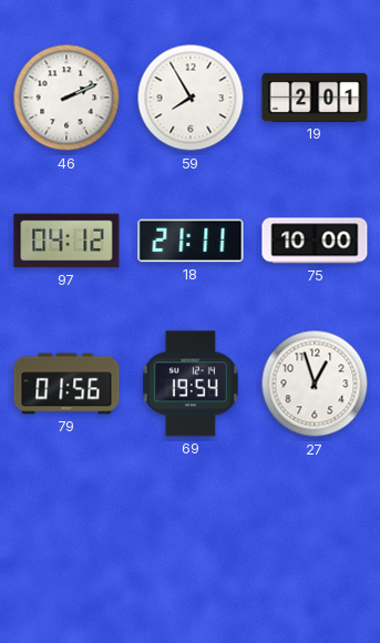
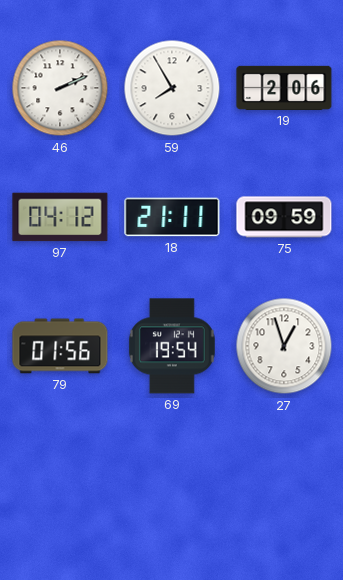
19: 2:01 -> 2:06 (284, 88)
75: 10:00 -> 09:59 (284, 217)
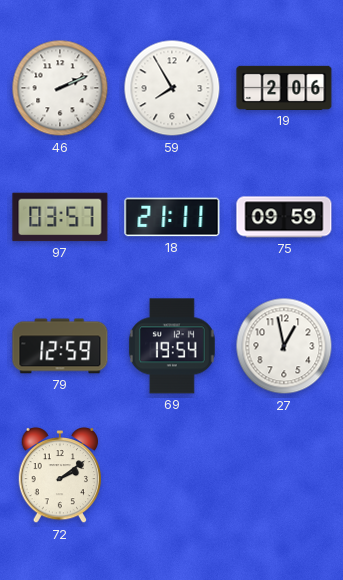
97: 04:12 -> 03:57 (60, 217)
79: 01:56 -> 12:59 (60, 346)
27: 12:57 -> 12:58 (284, 346)
72: none -> 2:09 (60, 475)
